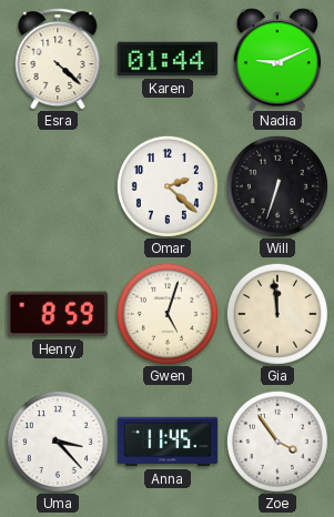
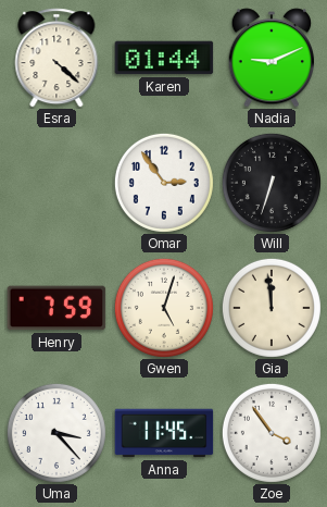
Omar: 2:22 -> 2:54 (164, 183)
Henry: 8:59 -> 7:59 (56, 308)
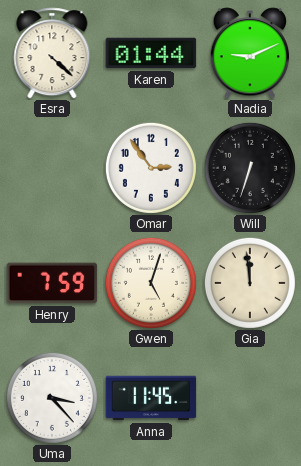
Zoe: 3:54 -> none (272, 433)
